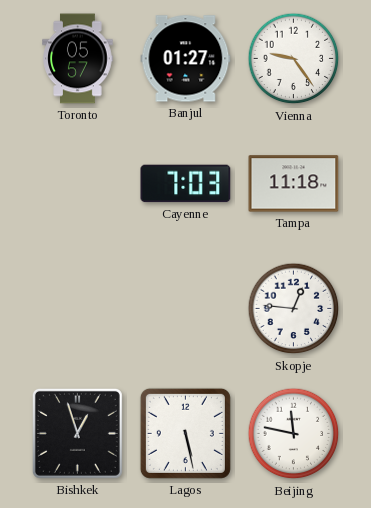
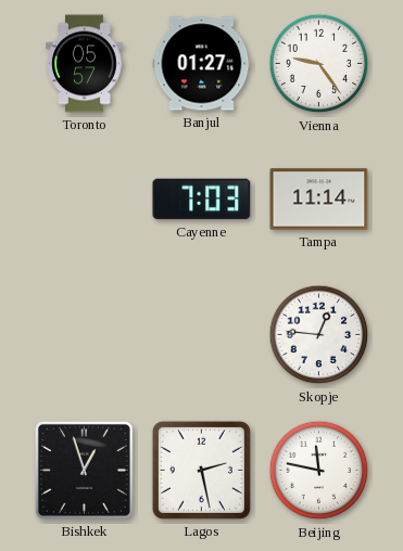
Tampa: 11:18 -> 11:14 (319, 200)
Lagos: 5:28 -> 2:28 (201, 470)
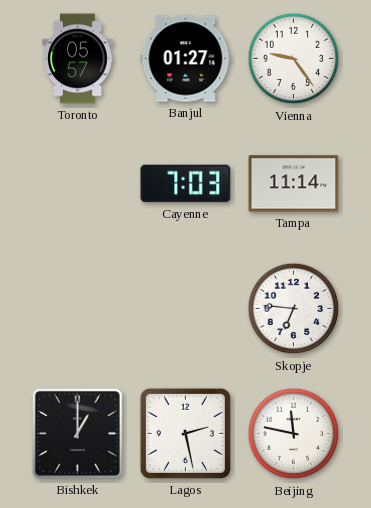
Skopje: 12:46 -> 6:46 (294, 309)
Bishkek: 12:57 -> 1:00 (77, 433)
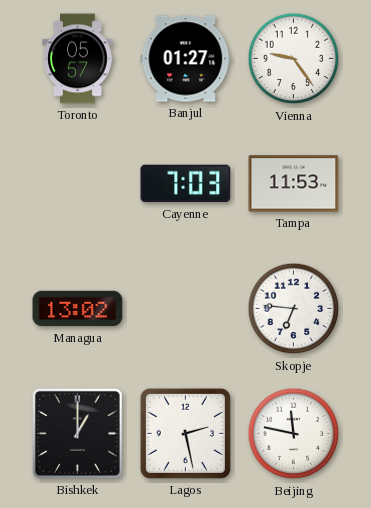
Tampa: 11:14 -> 11:53 (294, 184)
Managua: none -> 13:02 (78, 309)
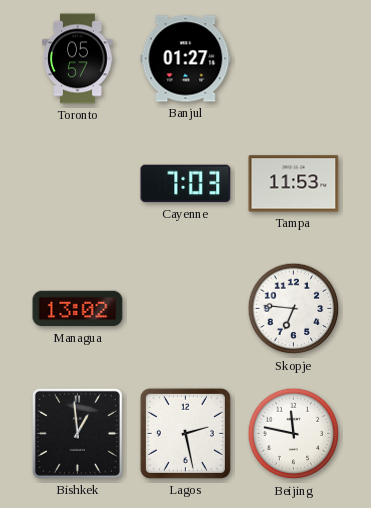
Vienna: 9:24 -> none (294, 59)
Bishkek: 1:00 -> 12:59 (77, 433)
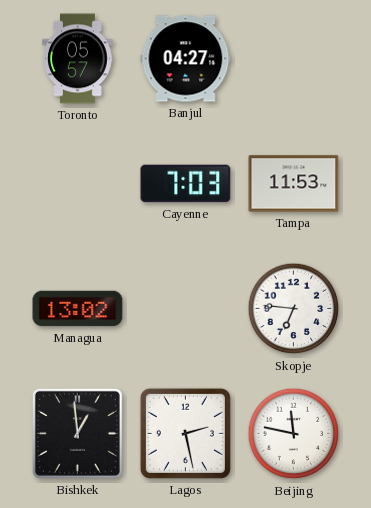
Banjul: 01:27 -> 04:27 (186, 59)
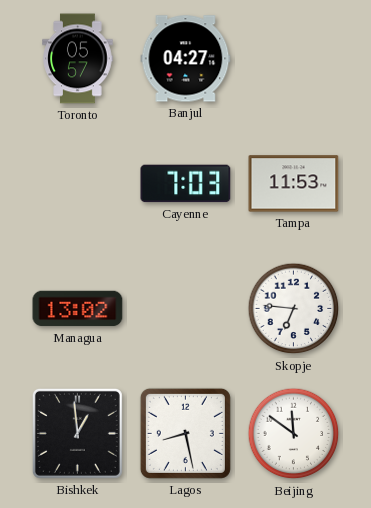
Lagos: 2:28 -> 8:28 (185, 433)
Beijing: 11:47 -> 11:51 (294, 434)
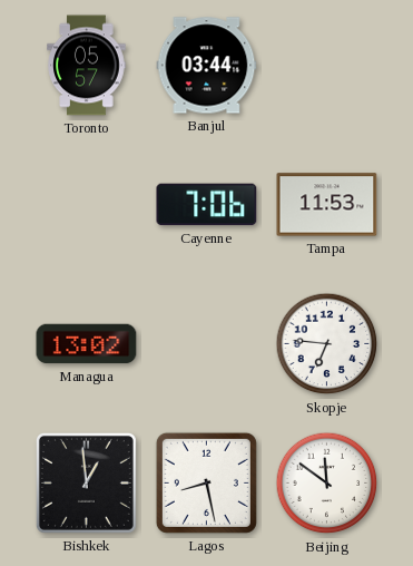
Banjul: 04:27 -> 03:44 (207, 66)
Cayenne: 7:03 -> 7:06 (207, 205)
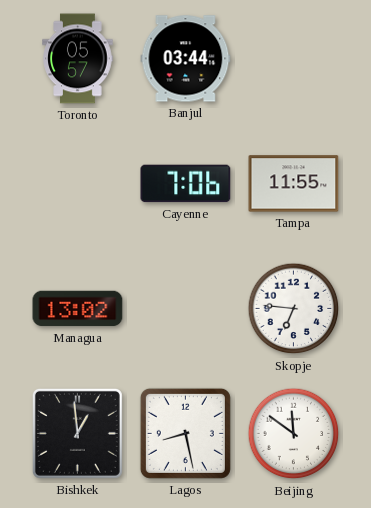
Tampa: 11:53 -> 11:55 (294, 184)
